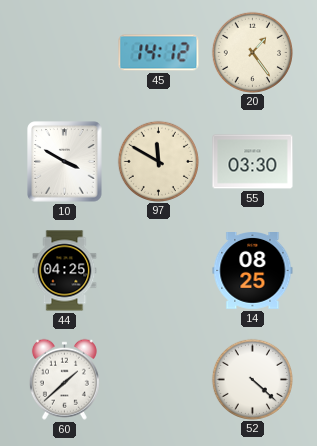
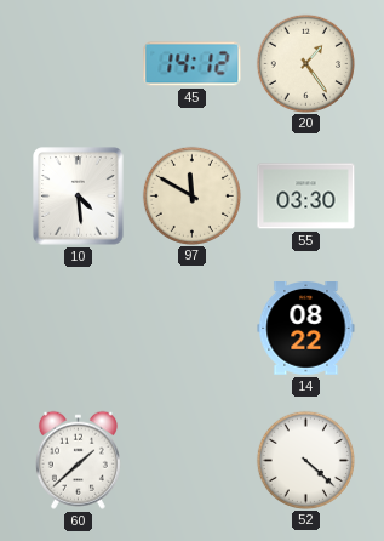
10: 3:50 -> 4:29 (79, 197)
44: 04:25 -> none (65, 271)
14: 08:25 -> 08:22 (306, 329)
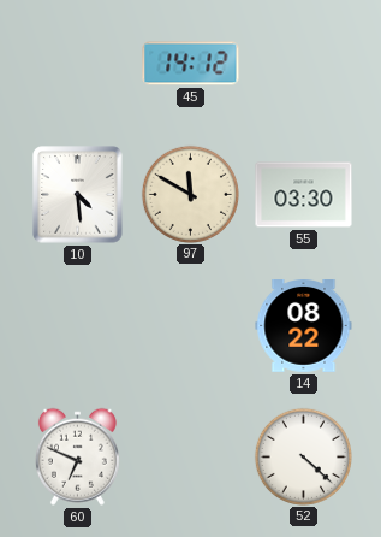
20: 1:24 -> none (305, 63)
60: 1:38 -> 6:49 (77, 456)
